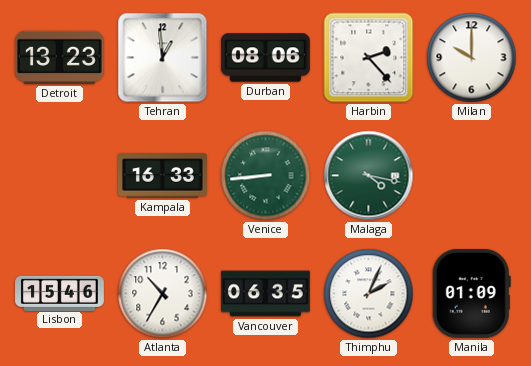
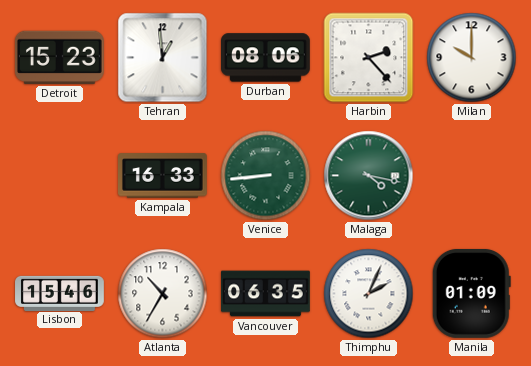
Detroit: 13:23 -> 15:23 (59, 57)
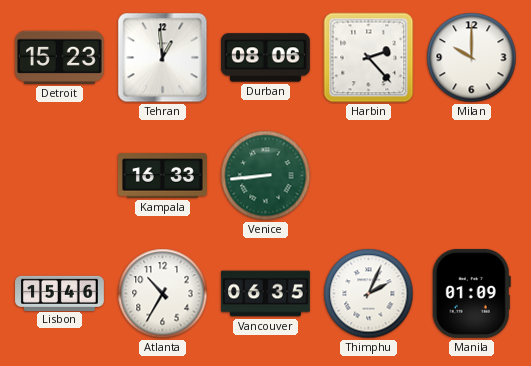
Malaga: 4:17 -> none (369, 176)
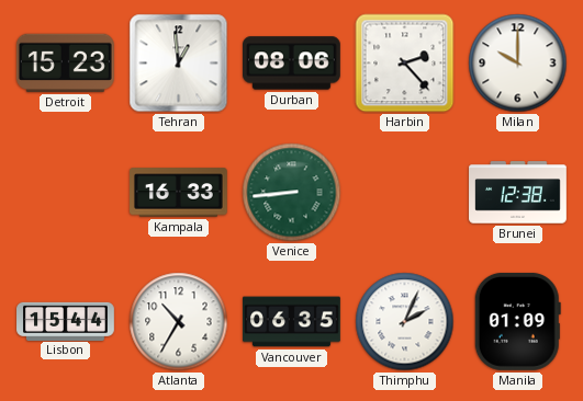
Brunei: none -> 12:38 (518, 193)
Lisbon: 15:46 -> 15:44 (66, 321)
